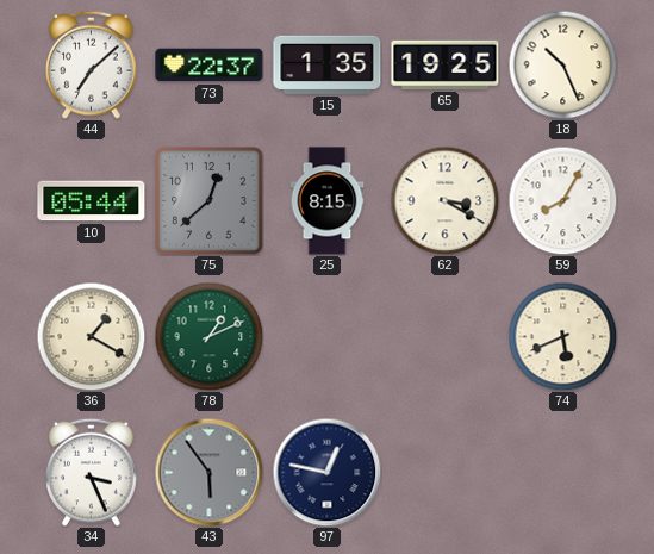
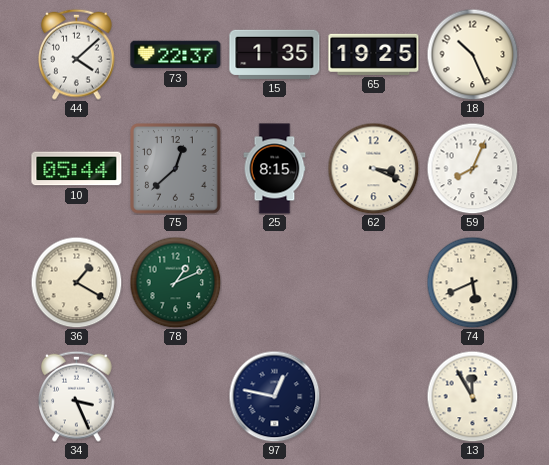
44: 7:08 -> 4:08 (77, 54)
62: 3:20 -> 3:19 (373, 168)
59: 8:05 -> 8:04 (472, 168)
43: 5:54 -> none (208, 472)
13: none -> 11:55 (472, 396)
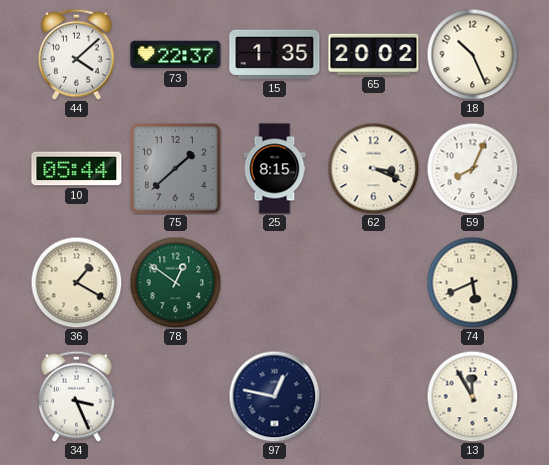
65: 19:25 -> 20:02 (374, 54)
75: 12:38 -> 1:38 (176, 169)
78: 1:11 -> 12:51 (175, 282)
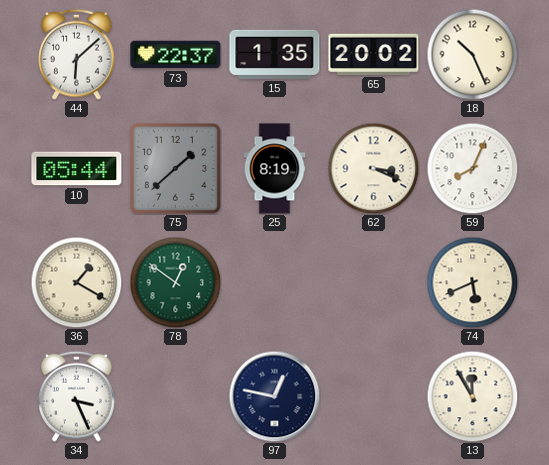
44: 4:08 -> 6:08 (77, 54)
25: 8:15 -> 8:19 (275, 169)
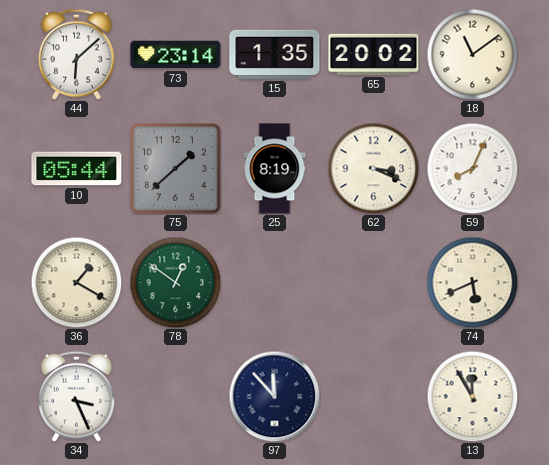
73: 22:37 -> 23:14 (176, 55)
18: 10:26 -> 11:09 (472, 54)
97: 12:47 -> 11:53 (274, 396)
